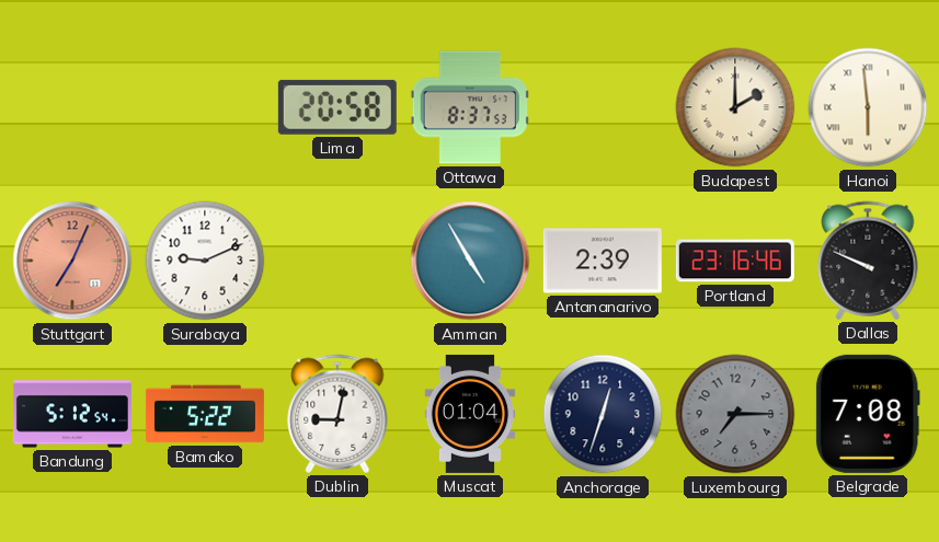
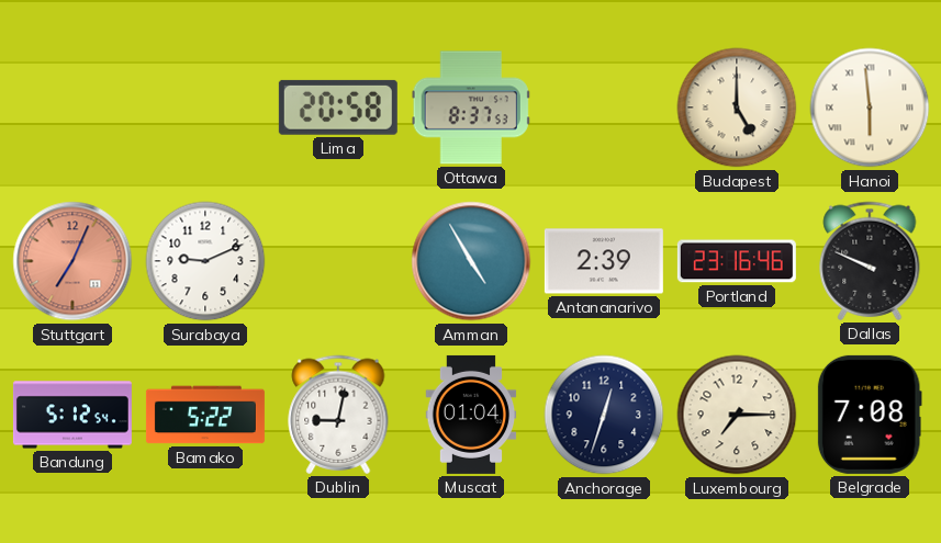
Budapest: 2:00 -> 5:00 (737, 108)
Luxembourg dial: grey -> cream (737, 415)
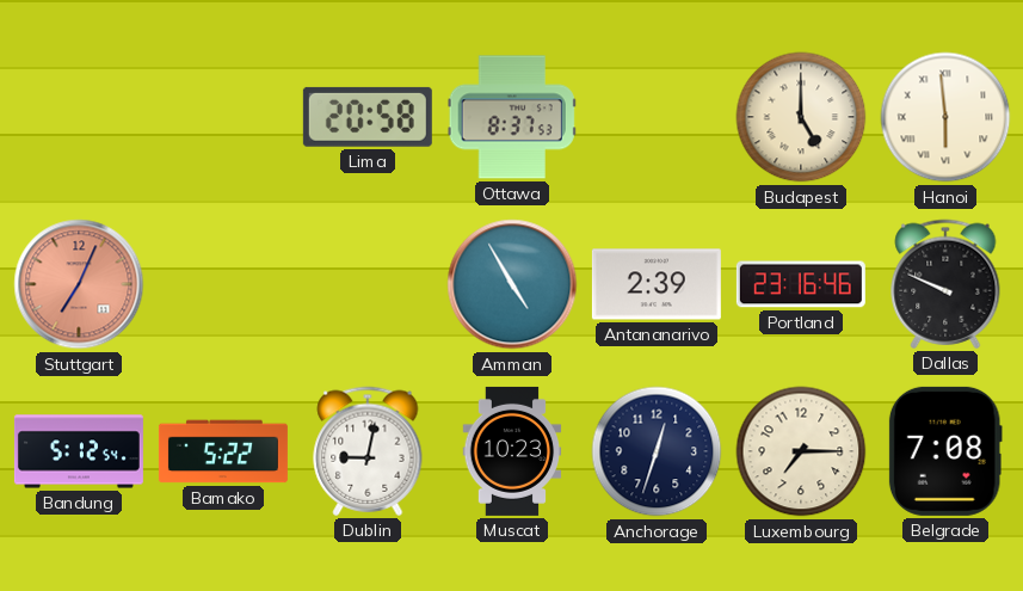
Surabaya: 9:11 -> none (205, 261)
Muscat: 01:04 -> 10:23 (512, 451)
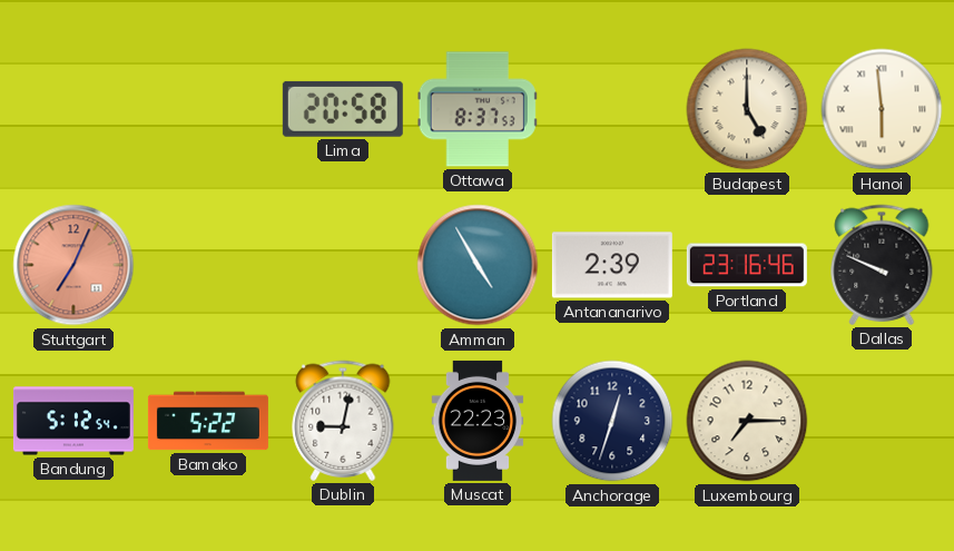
Muscat: 10:23 -> 22:23 (478, 421)
Belgrade: 7:08 -> none (945, 451)
